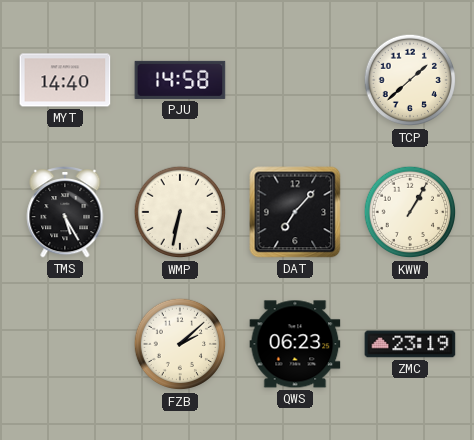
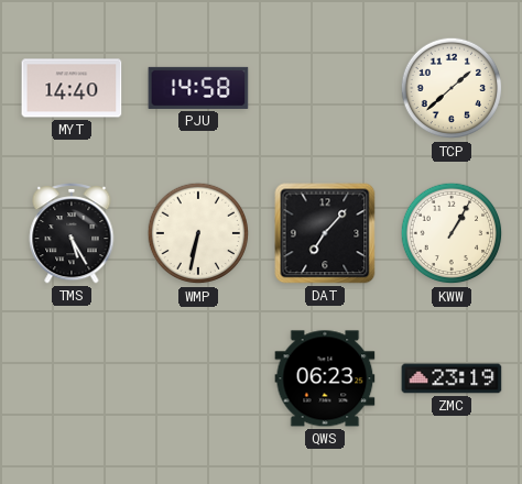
FZB: 2:08 -> none (180, 344)
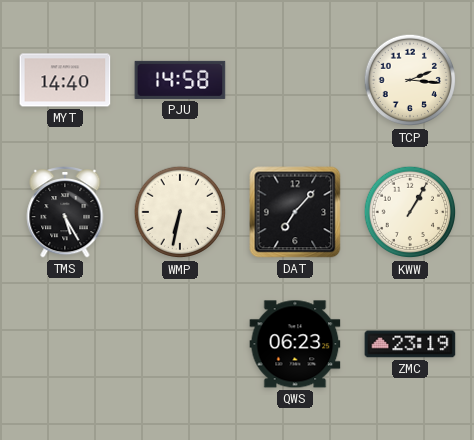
TCP: 1:38 -> 2:16 (410, 80)
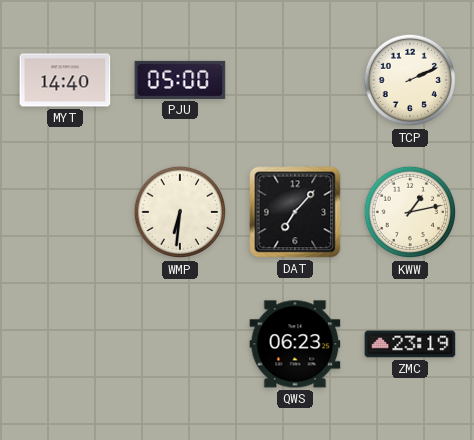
PJU: 14:58 -> 05:00 (180, 80)
TCP: 2:16 -> 2:11 (410, 80)
TMS: 5:25 -> none (65, 212)
WMP: 6:32 -> 6:31 (180, 212)
KWW: 1:05 -> 1:13 (410, 212)
